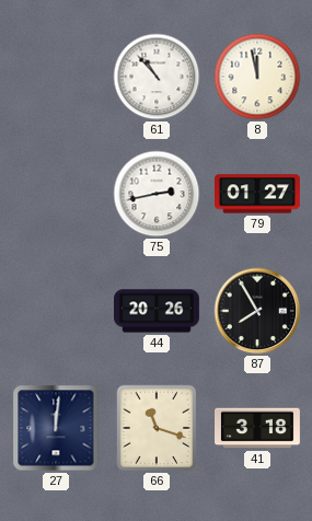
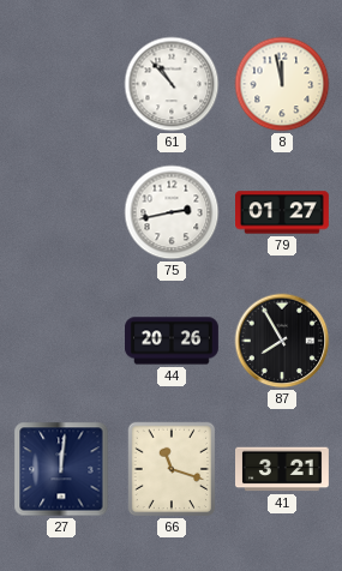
41: 3:18 -> 3:21 (283, 469)
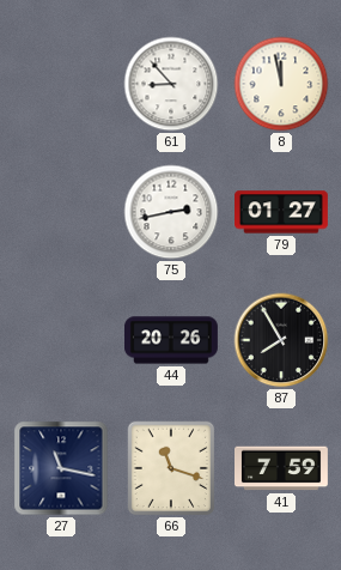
61: 10:53 -> 8:53 (171, 84)
27: 12:01 -> 11:17 (61, 468)
41: 3:21 -> 7:59 (282, 468)
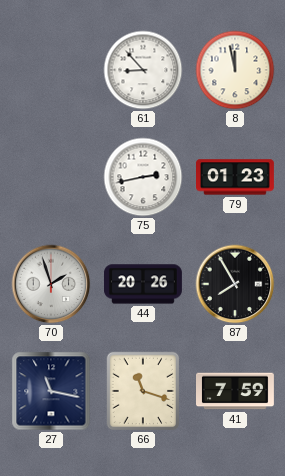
79: 01:27 -> 01:23 (236, 177)
70: none -> 1:57 (51, 284)
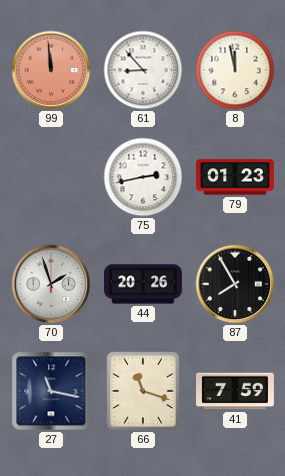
99: none -> 11:59 (51, 70)
